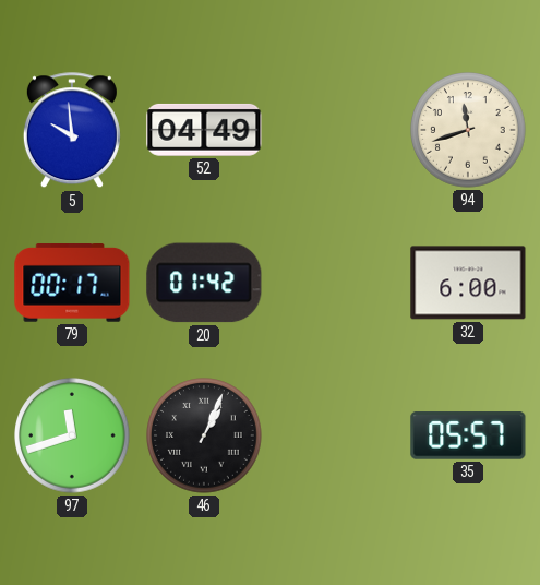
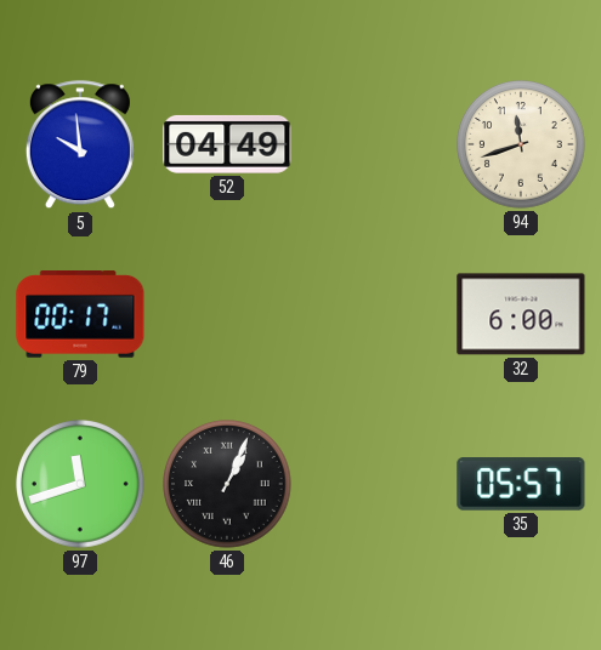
20: 01:42 -> none (204, 283)
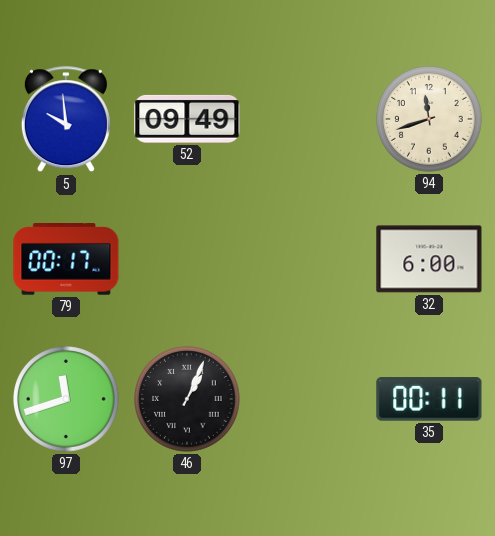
52: 04:49 -> 09:49 (187, 119)
35: 05:57 -> 00:11 (429, 399)
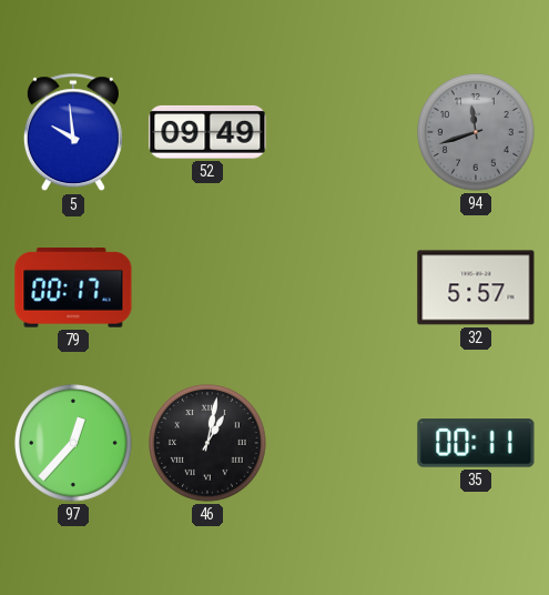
94 dial: cream -> grey (476, 132)
32: 6:00 -> 5:57 (476, 288)
97: 11:42 -> 12:37 (73, 443)
46: 1:04 -> 1:02 (207, 443)
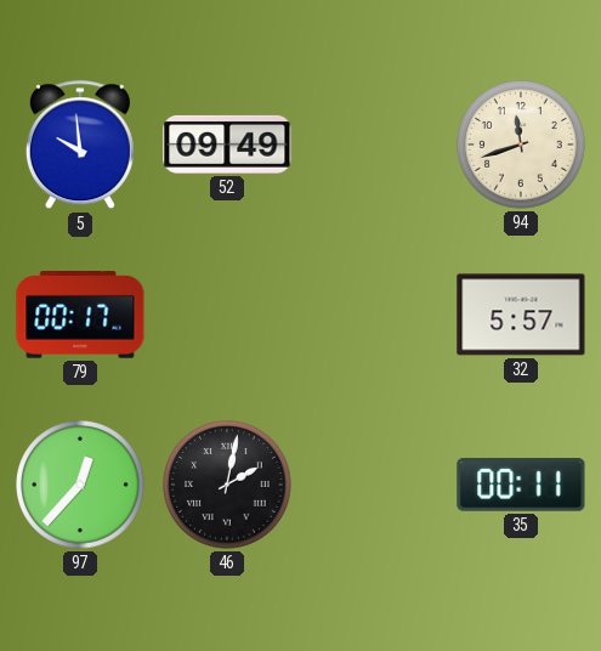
94 dial: grey -> cream (521, 145)
46: 1:02 -> 2:02 (227, 485)
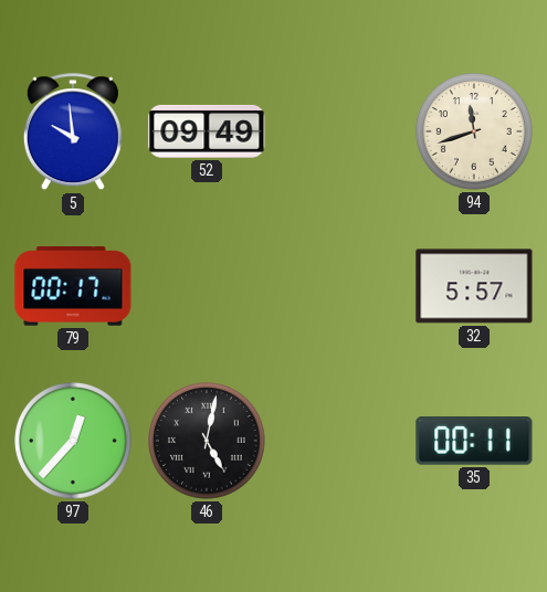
46: 2:02 -> 5:02 (207, 441)
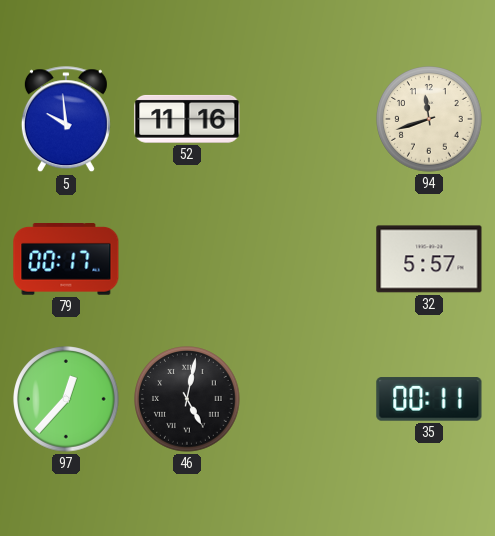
52: 09:49 -> 11:16 (187, 119)
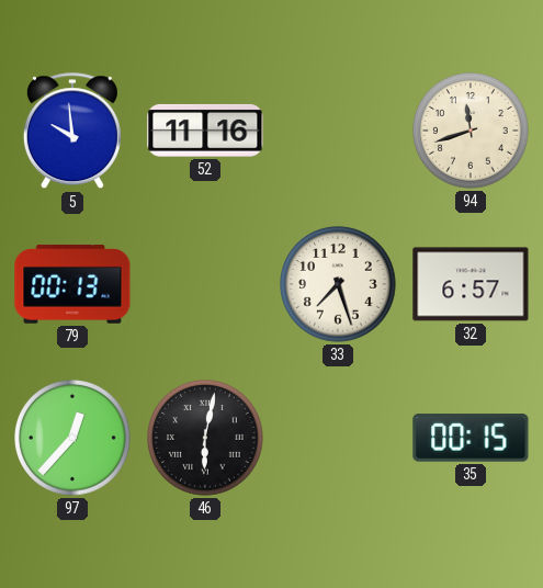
79: 00:17 -> 00:13 (72, 285)
33: none -> 7:27 (338, 284)
32: 5:57 -> 6:57 (471, 284)
46: 5:02 -> 6:02 (205, 438)
35: 00:11 -> 00:15 (471, 438)
